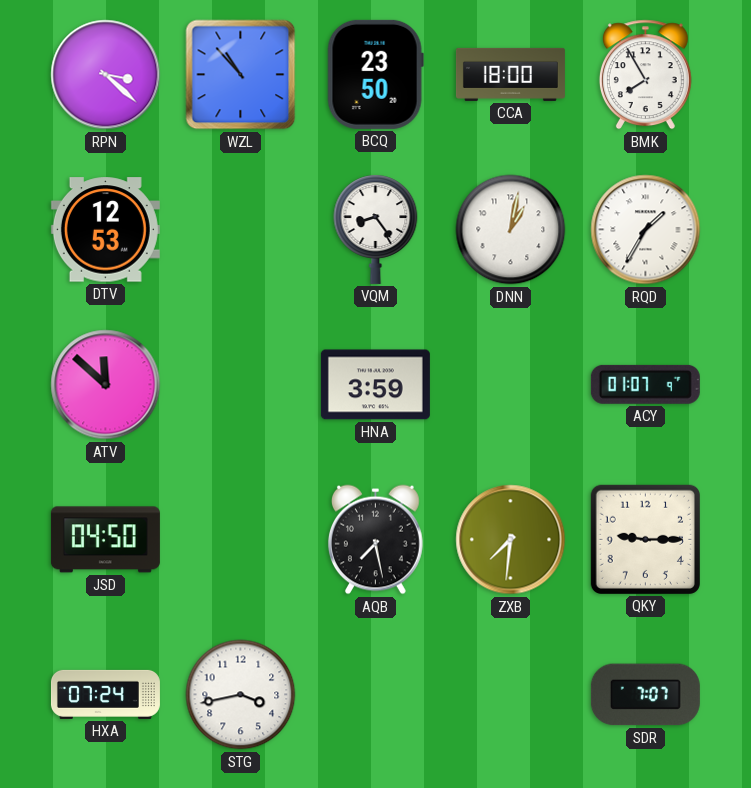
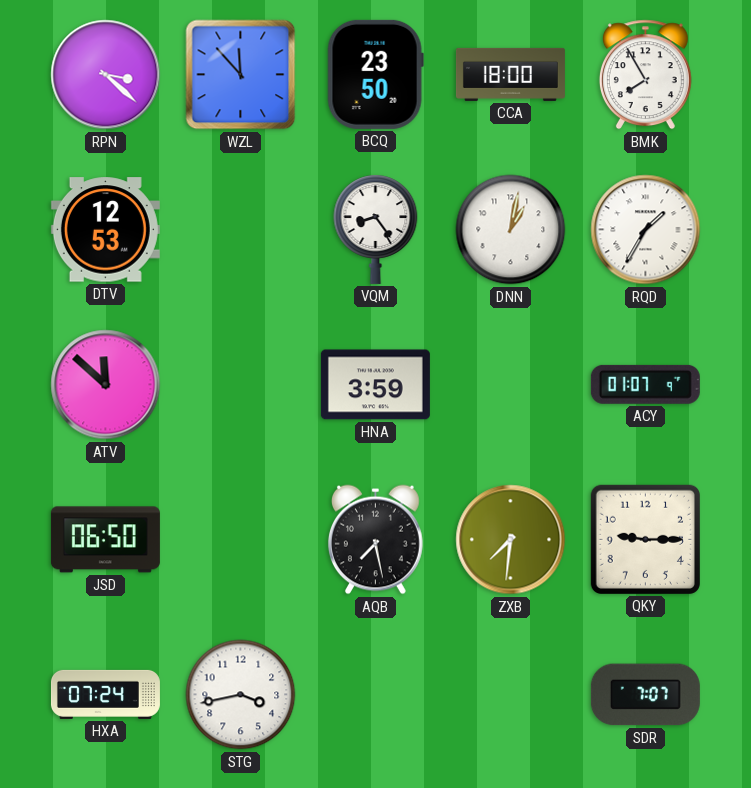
WZL: 10:53 -> 11:53 (241, 75)
JSD: 04:50 -> 06:50 (105, 540)
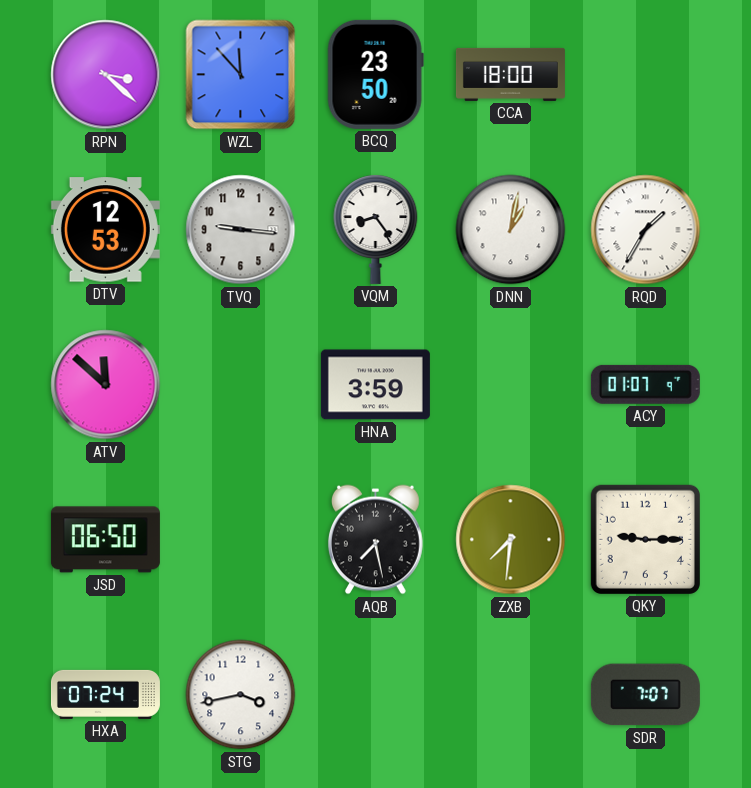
BMK: 7:55 -> none (645, 75)
TVQ: none -> 9:16 (241, 230)
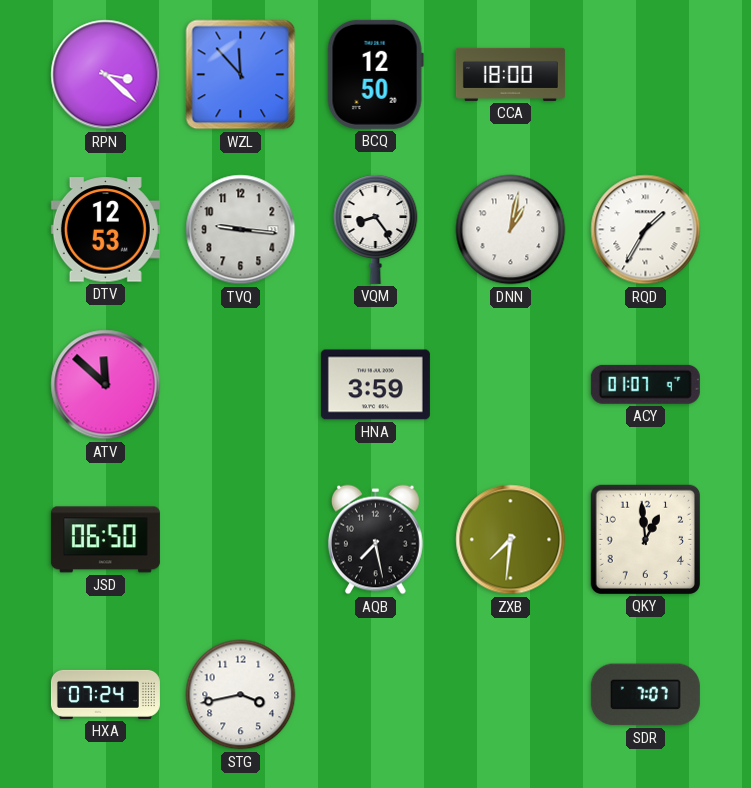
BCQ: 23:50 -> 12:50 (375, 74)
QKY: 9:15 -> 12:59 (645, 539)
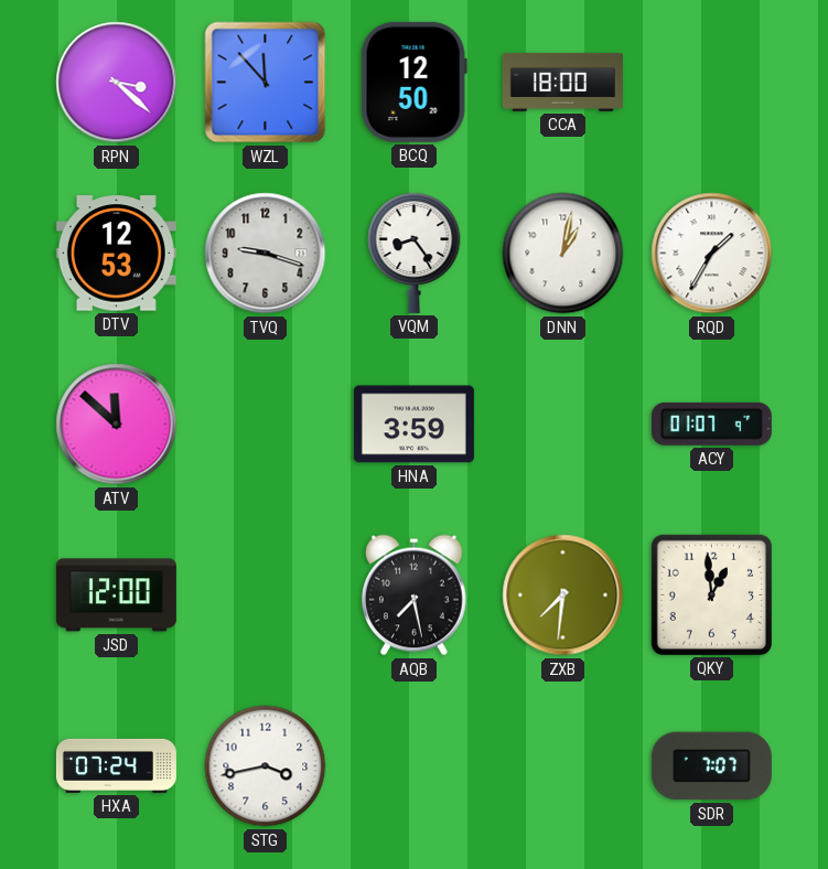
TVQ: 9:16 -> 9:18 (266, 254)
JSD: 06:50 -> 12:00 (116, 596)
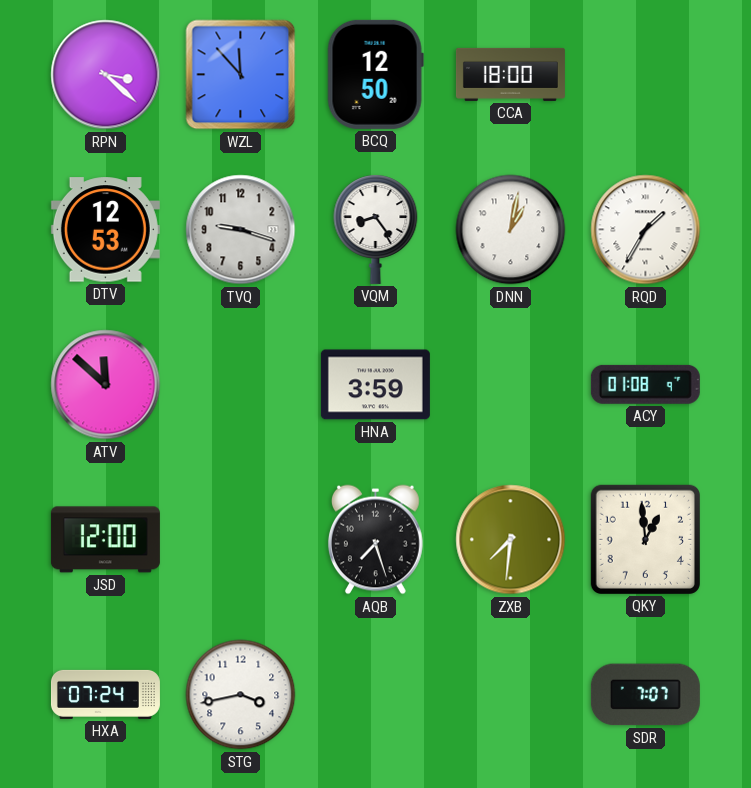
ACY: 01:07 -> 01:08 (645, 384)
AQB: 7:28 -> 7:27 (375, 540)
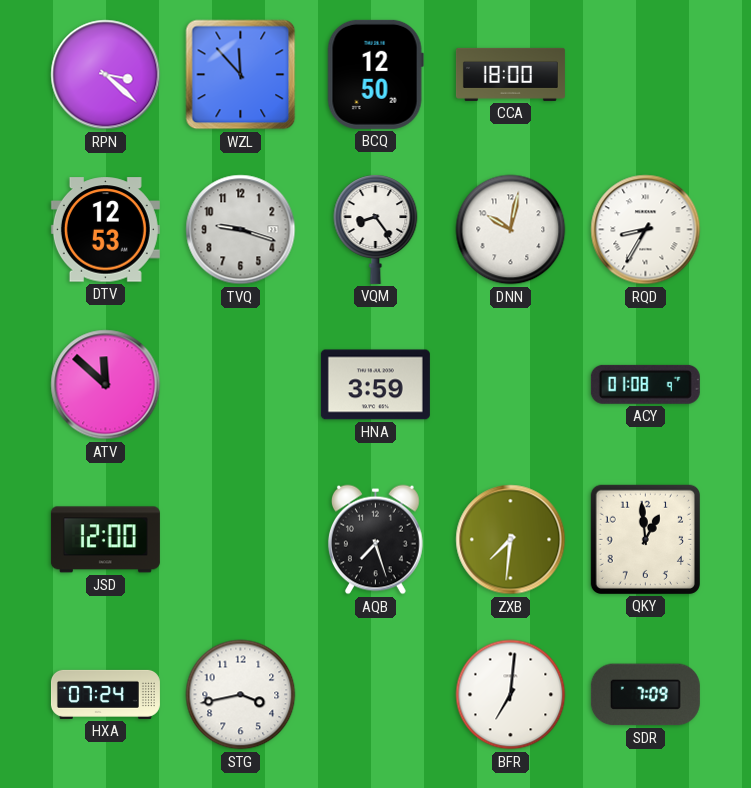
DNN: 1:02 -> 10:02 (511, 230)
RQD: 1:35 -> 8:35 (646, 230)
BFR: none -> 7:01 (511, 695)
SDR: 7:07 -> 7:09 (645, 695)
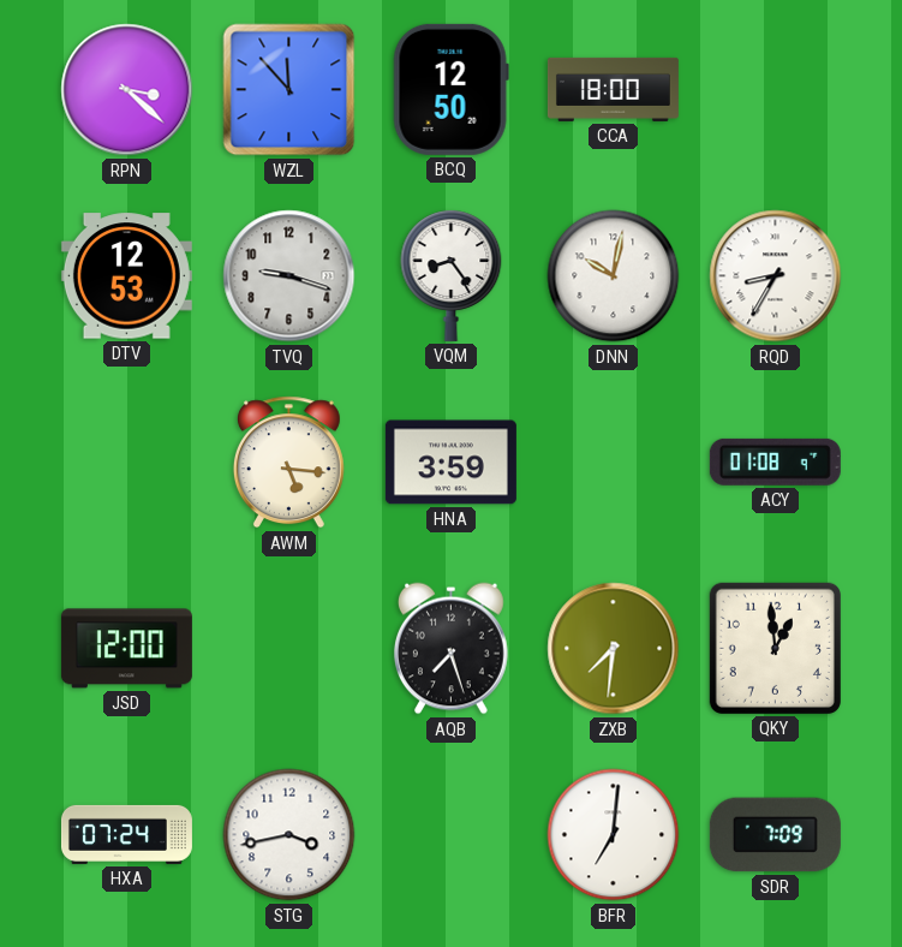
ATV: 11:52 -> none (106, 385)
AWM: none -> 5:16 (288, 463)
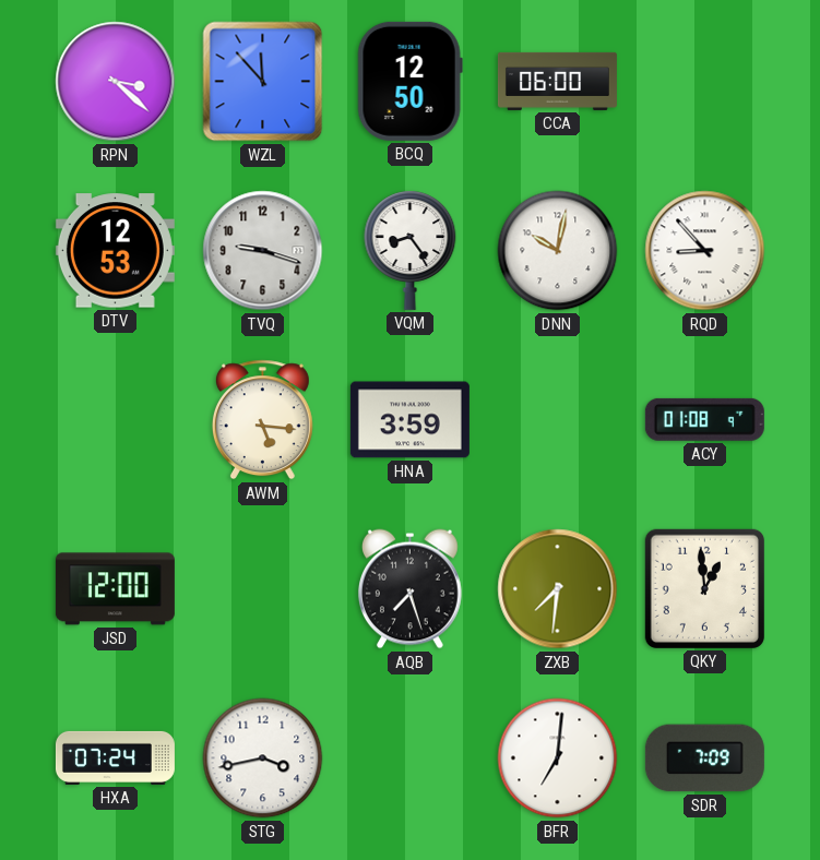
CCA: 18:00 -> 06:00 (557, 81)
RQD: 8:35 -> 8:53 (705, 251)
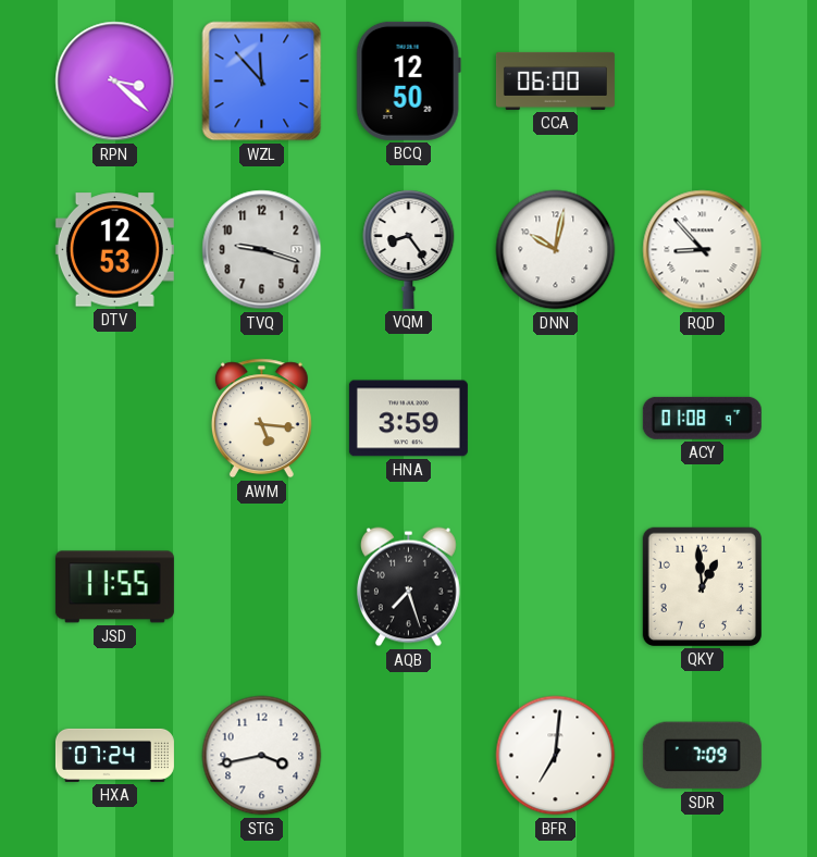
JSD: 12:00 -> 11:55 (114, 587)
ZXB: 7:31 -> none (558, 589)
